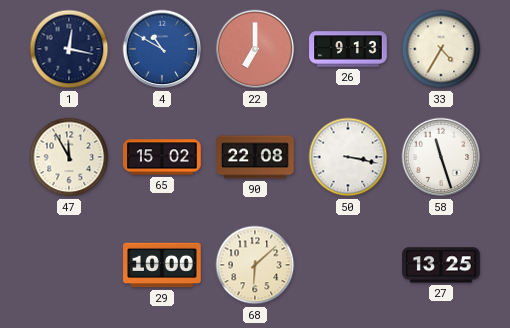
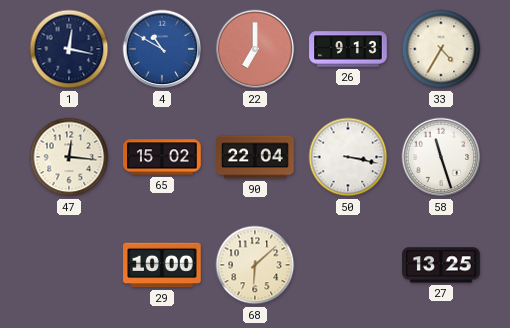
47: 11:55 -> 12:16 (69, 157)
90: 22:08 -> 22:04 (255, 157)
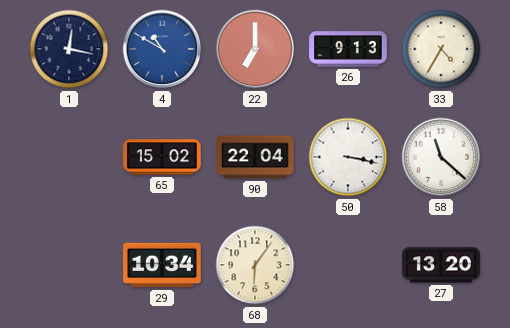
47: 12:16 -> none (69, 157)
58: 11:27 -> 11:22 (441, 157)
29: 10:00 -> 10:34 (162, 265)
68: 6:08 -> 6:06 (255, 265)
27: 13:25 -> 13:20 (441, 265)
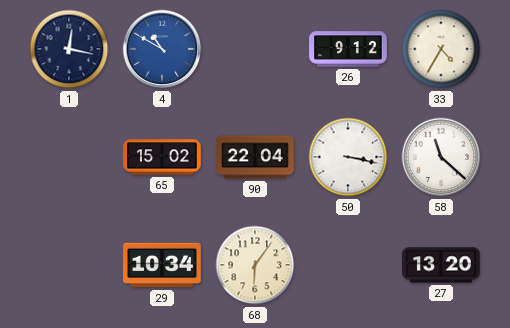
22: 7:00 -> none (255, 49)
26: 9:13 -> 9:12 (348, 49)
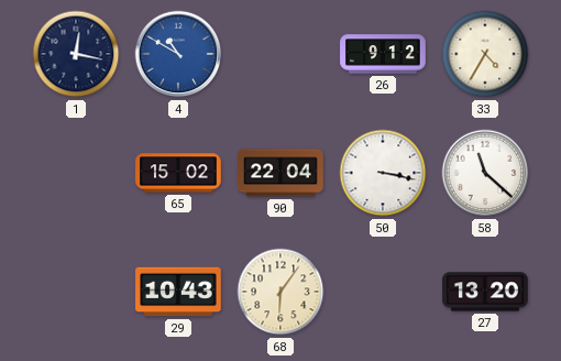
29: 10:34 -> 10:43 (178, 292)
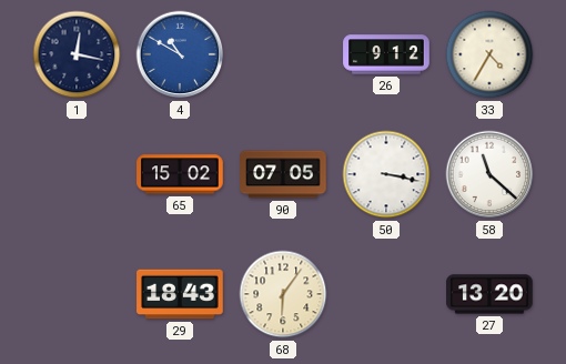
90: 22:04 -> 07:05 (283, 174)
29: 10:43 -> 18:43 (180, 294)
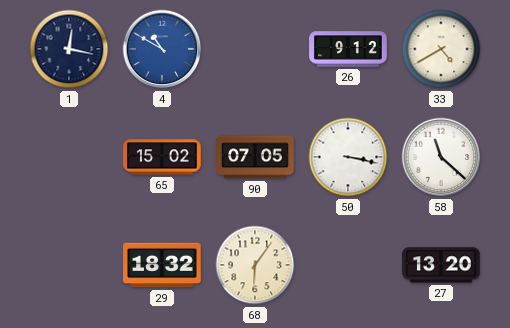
33: 4:35 -> 4:40 (441, 49)
29: 18:43 -> 18:32 (162, 265)
